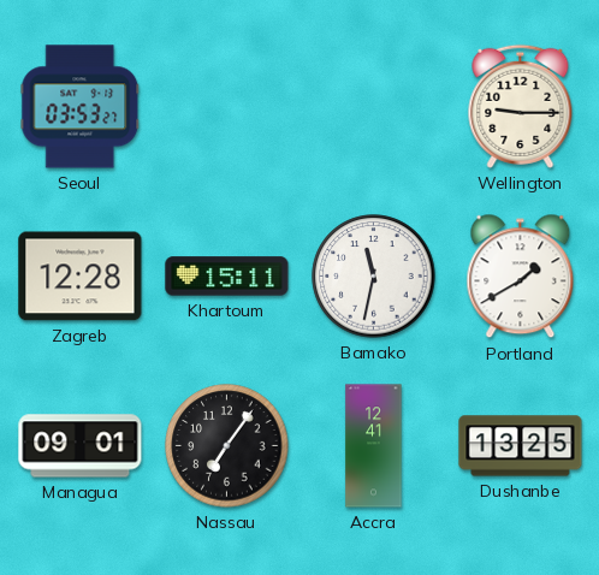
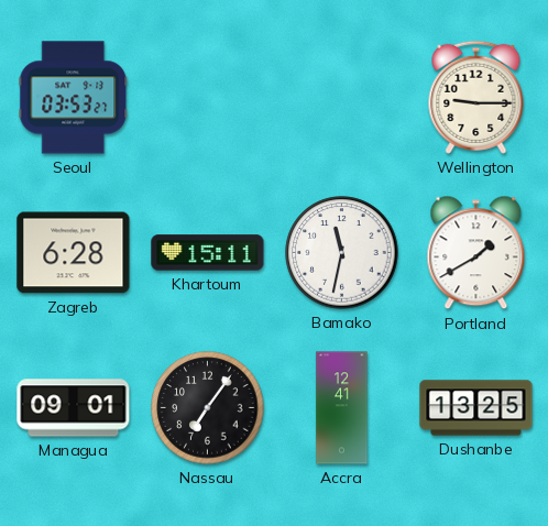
Zagreb: 12:28 -> 6:28 (74, 253)
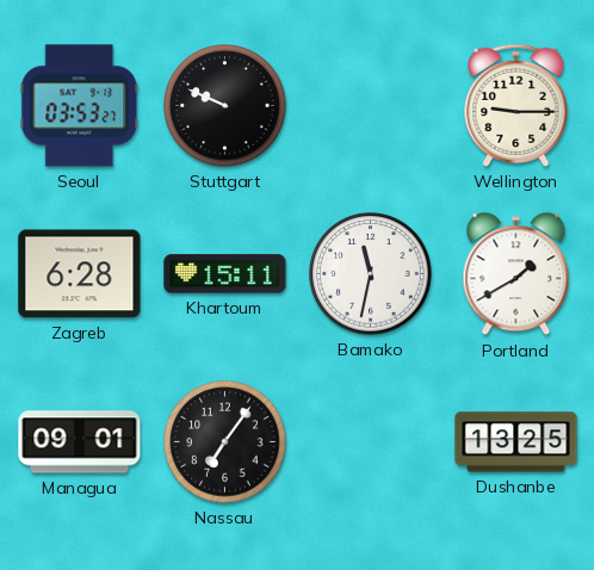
Stuttgart: none -> 9:49 (225, 106)
Accra: 12:41 -> none (342, 408)
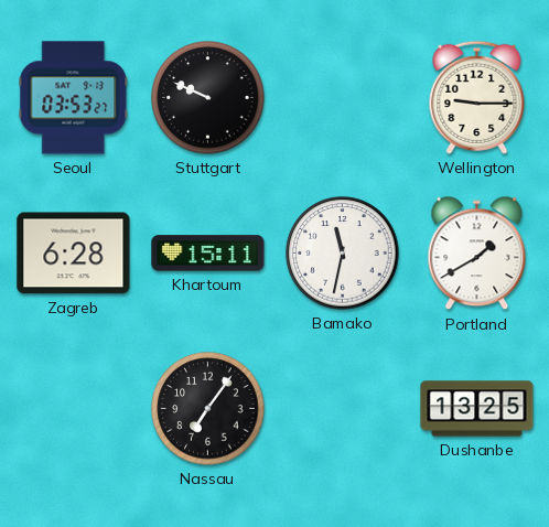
Managua: 09:01 -> none (80, 442)
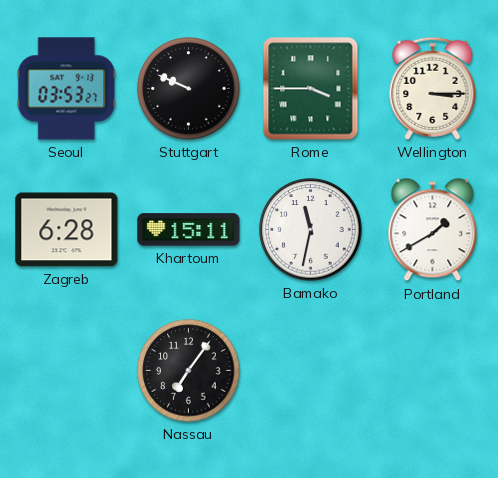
Rome: none -> 3:45 (311, 89)
Wellington: 9:15 -> 3:15 (433, 88)
Dushanbe: 13:25 -> none (477, 409)
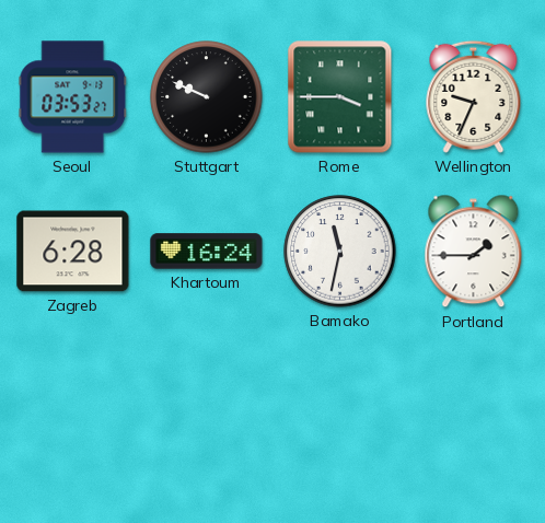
Wellington: 3:15 -> 9:34 (474, 96)
Khartoum: 15:11 -> 16:24 (207, 252)
Portland: 1:40 -> 1:45 (474, 252)
Nassau: 7:06 -> none (189, 371)
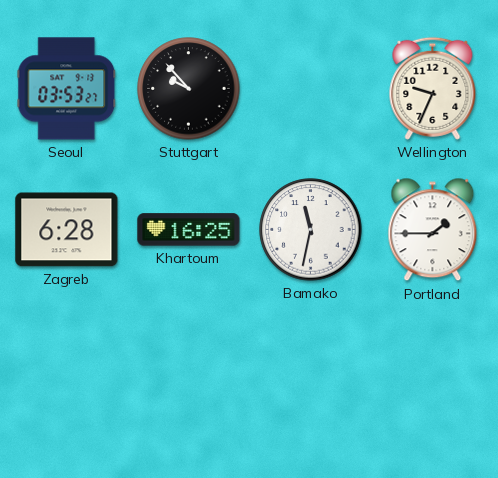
Stuttgart: 9:49 -> 9:53 (189, 89)
Rome: 3:45 -> none (340, 97)
Khartoum: 16:24 -> 16:25 (189, 230)
